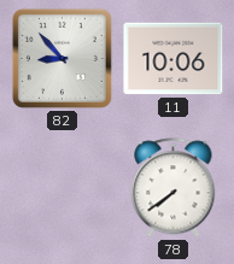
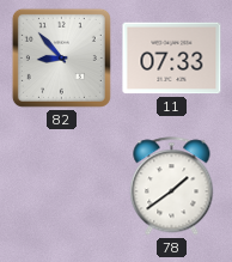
11: 10:06 -> 07:33 (172, 59)
78: 7:39 -> 1:39 (172, 187)
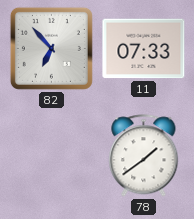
82: 8:53 -> 6:53 (51, 48)
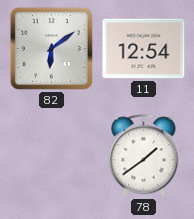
82: 6:53 -> 6:09 (51, 48)
11: 07:33 -> 12:54 (144, 49)
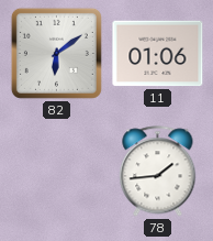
11: 12:54 -> 01:06 (158, 54)
78: 1:39 -> 1:44 (158, 172)
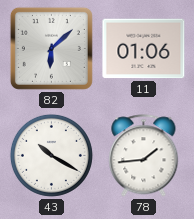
82: 6:09 -> 6:08 (51, 48)
43: none -> 10:20 (51, 155)
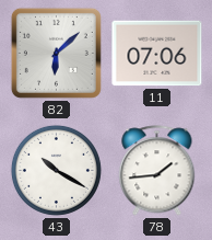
11: 01:06 -> 07:06 (157, 54)
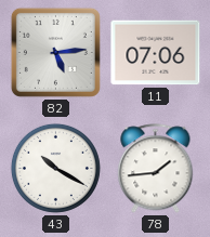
82: 6:08 -> 5:14 (55, 52)
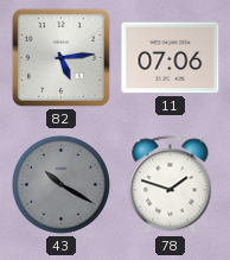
43 dial: white -> grey (60, 184)
78: 1:44 -> 1:48 (171, 185)
